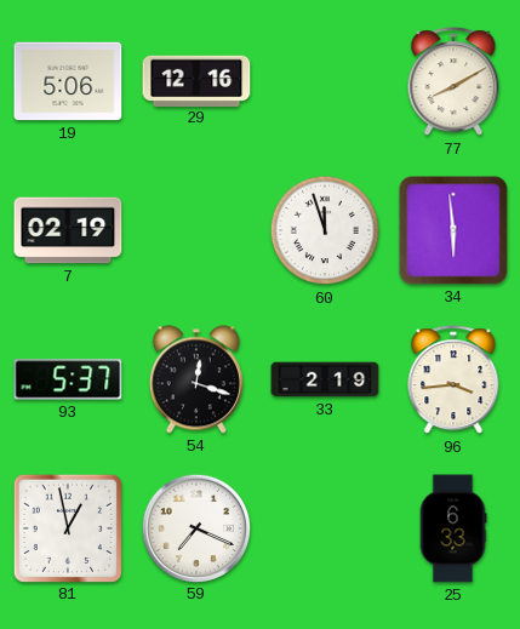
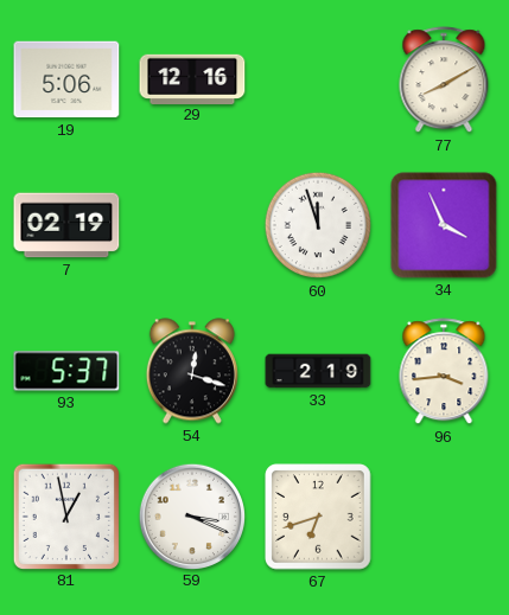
34: 5:59 -> 3:56 (444, 225)
59: 7:19 -> 3:19 (191, 515)
67: none -> 6:42 (318, 517)
25: 6:33 -> none (453, 528)
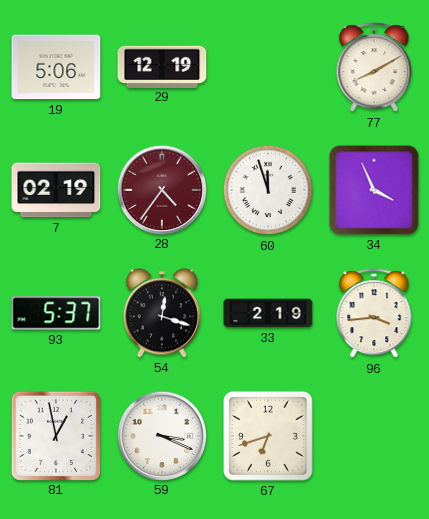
29: 12:16 -> 12:19 (162, 66)
28: none -> 4:36 (161, 189)
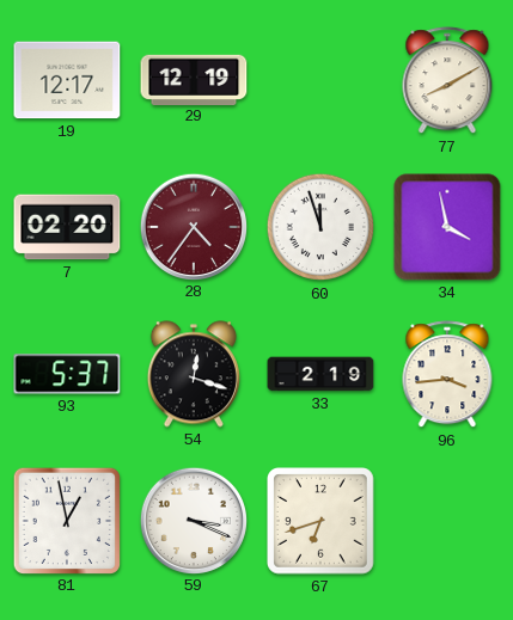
19: 5:06 -> 12:17 (67, 80)
7: 02:19 -> 02:20 (67, 227)
34: 3:56 -> 3:58 (447, 227)
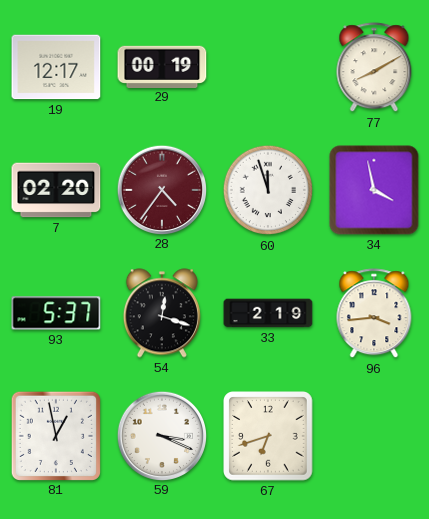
29: 12:19 -> 00:19 (162, 66)
